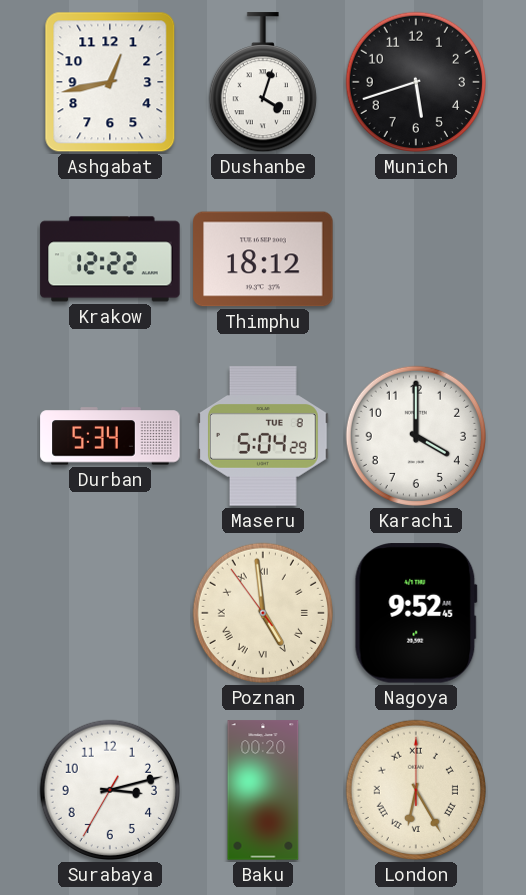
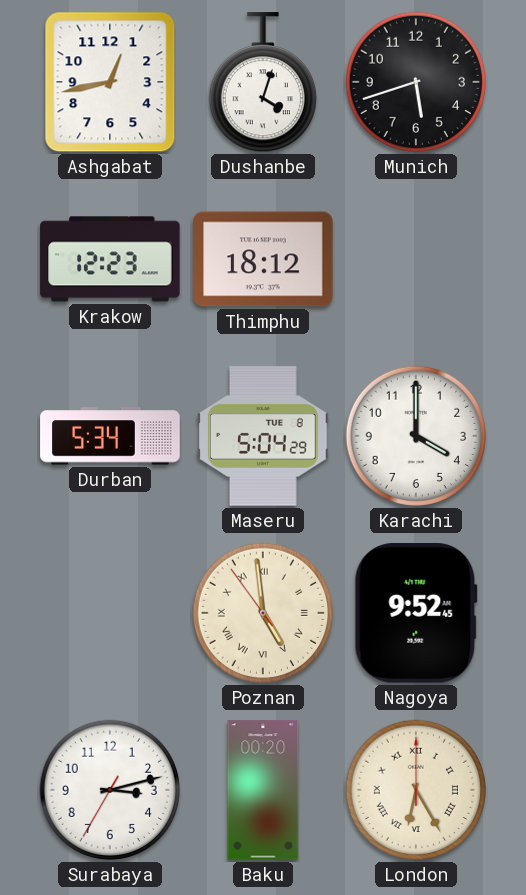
Krakow: 12:22 -> 12:23 (110, 259)
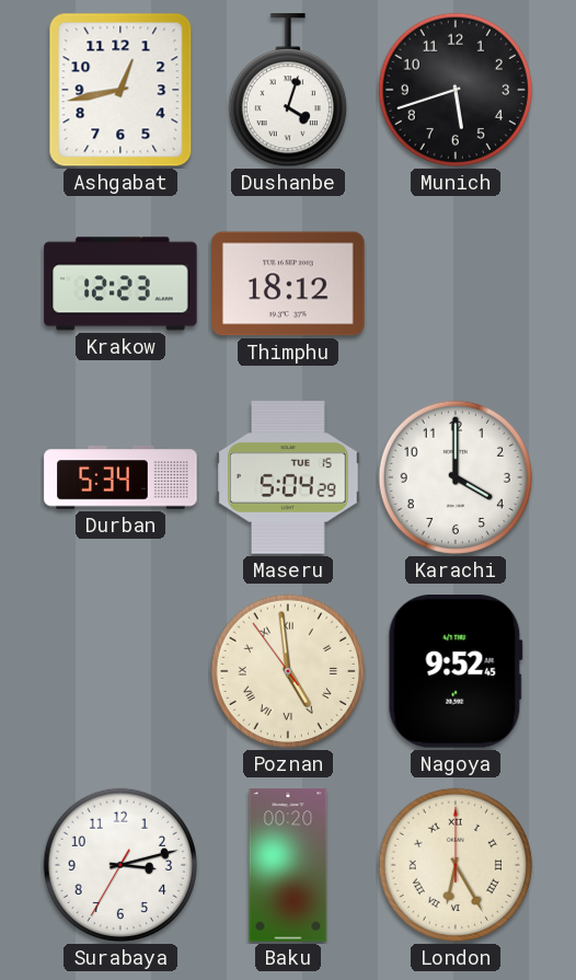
Maseru date: TUE 8 -> TUE 15 (289, 477)
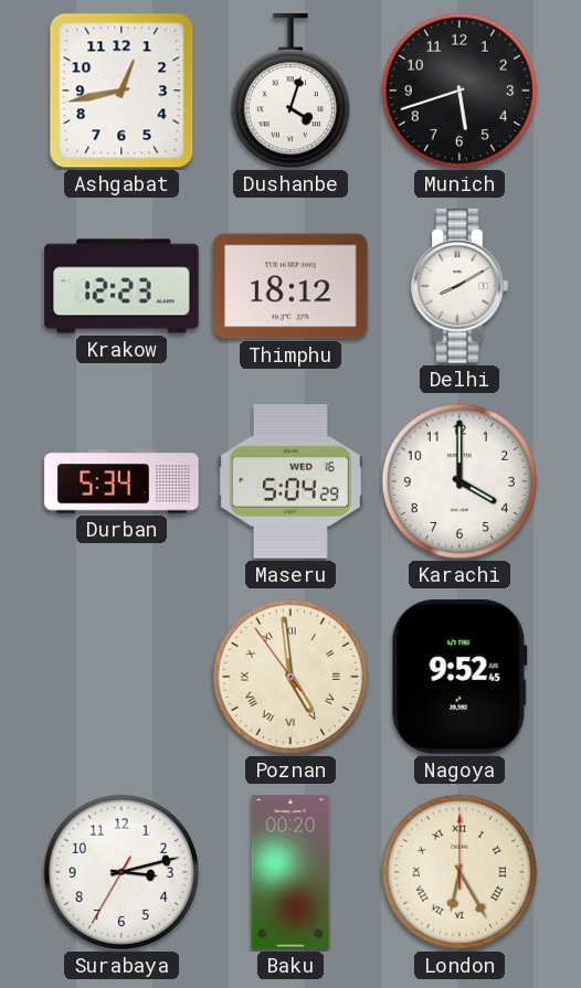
Delhi: none -> 8:10 (459, 286)
Maseru date: TUE 15 -> WED 16 (292, 481)
